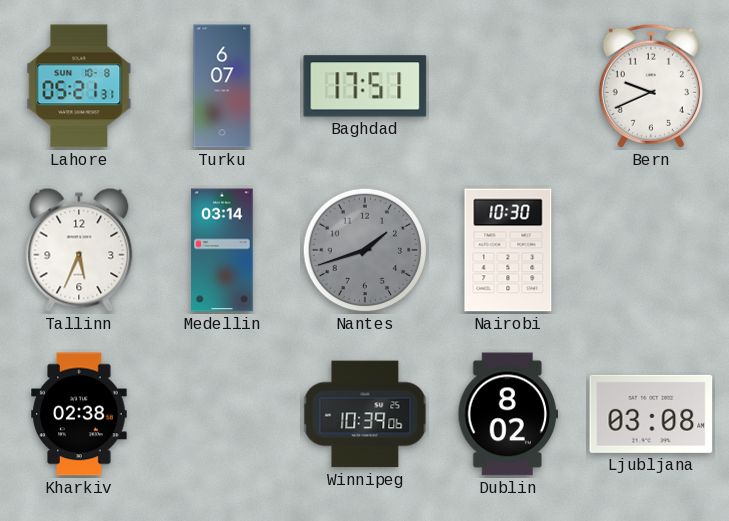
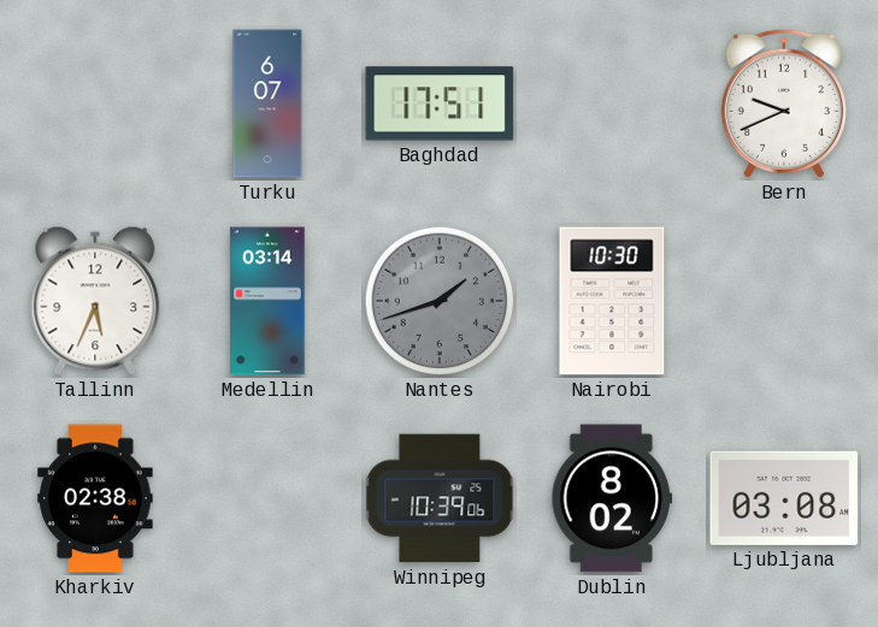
Lahore: 05:21 -> none (79, 86)
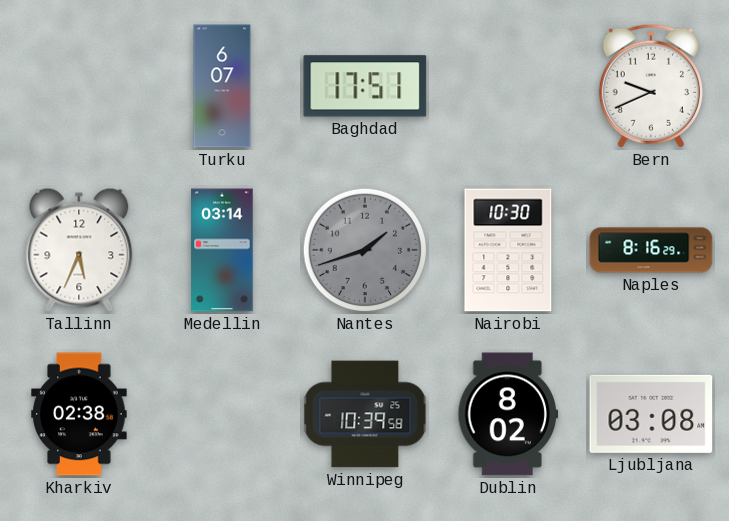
Naples: none -> 8:16 (651, 250)
Winnipeg: 10:39:06 -> 10:39:58 (365, 414)
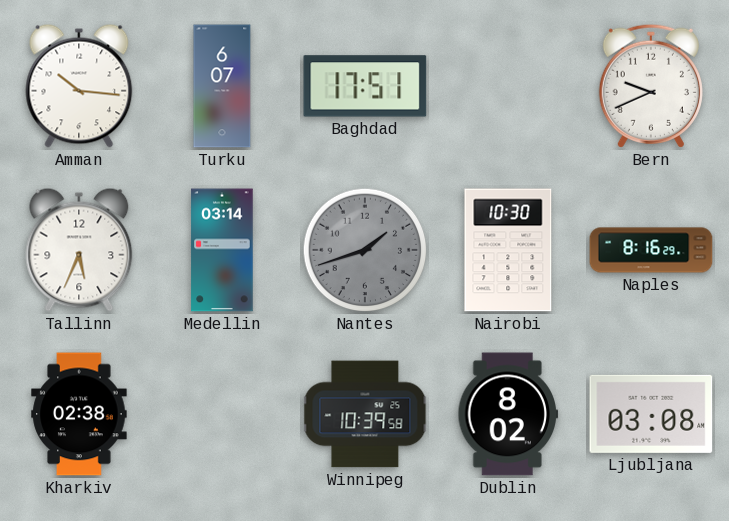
Amman: none -> 10:16 (79, 86)
